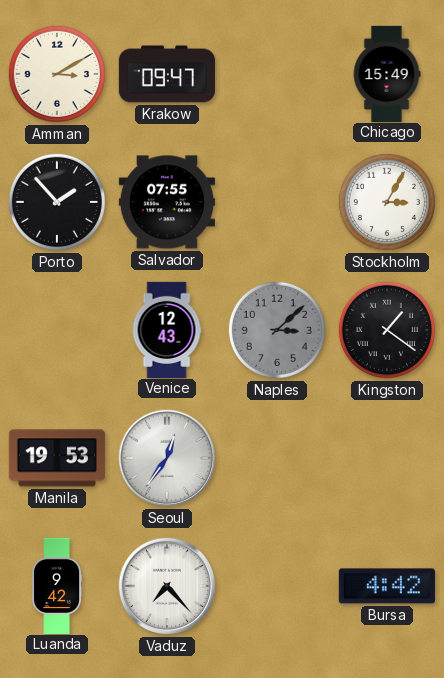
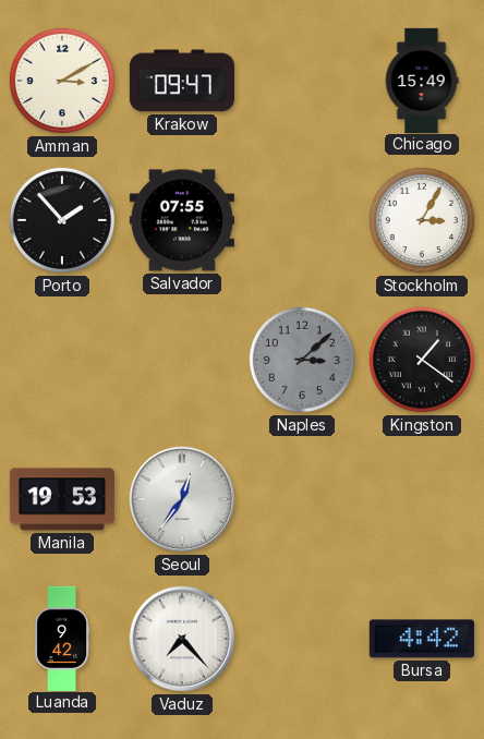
Venice: 12:43 -> none (167, 329)
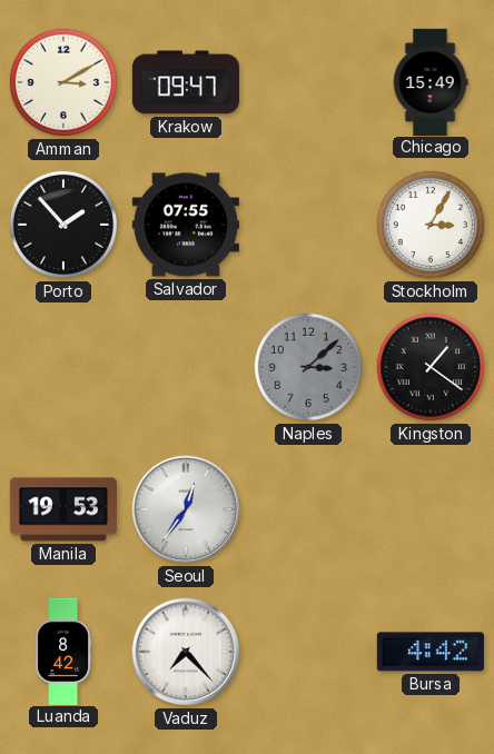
Luanda: 9:42 -> 8:42 (62, 651)
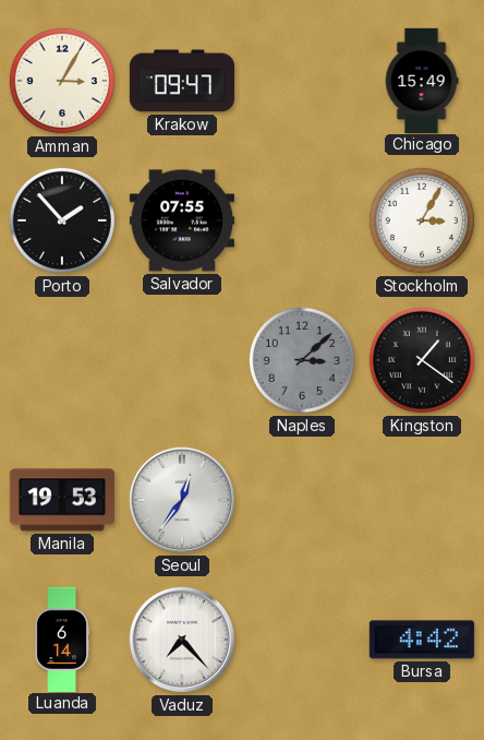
Amman: 3:10 -> 3:05 (62, 81)
Luanda: 8:42 -> 6:14 (61, 638)
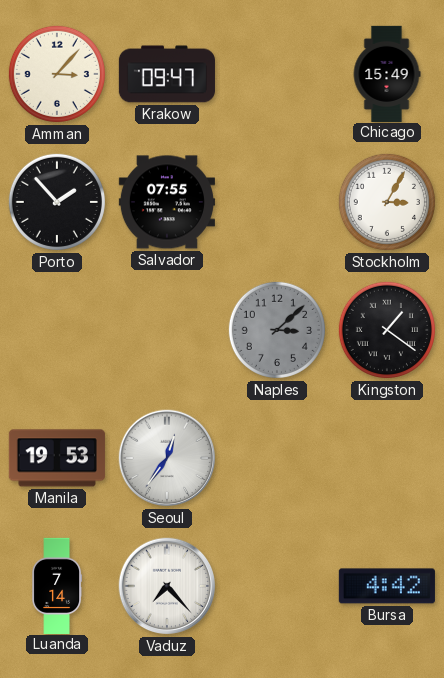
Amman: 3:05 -> 3:07 (57, 74)
Luanda: 6:14 -> 7:14 (56, 585)
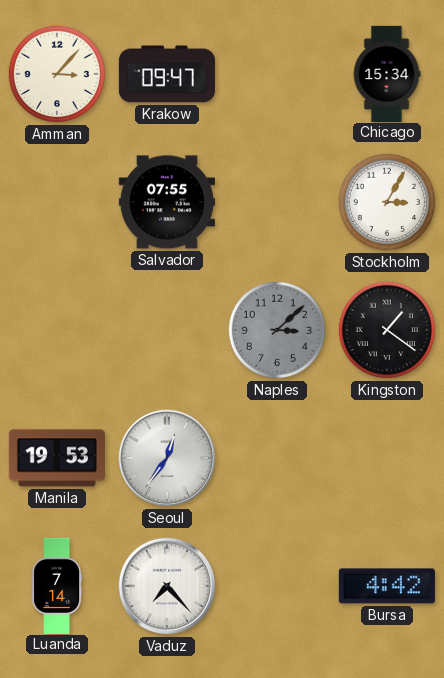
Chicago: 15:49 -> 15:34 (387, 73)
Porto: 1:53 -> none (57, 202)
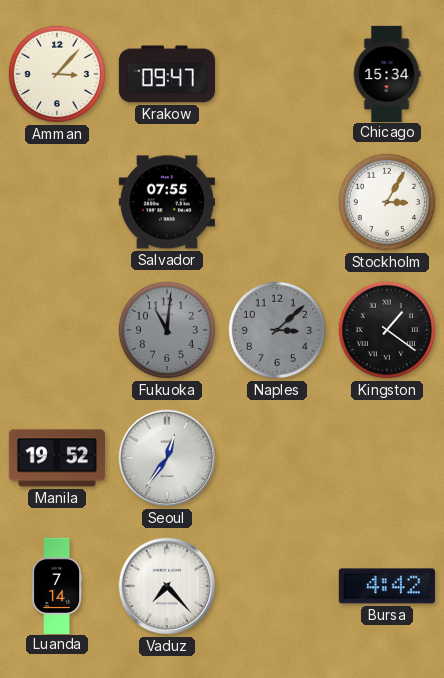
Fukuoka: none -> 11:01 (167, 330)
Manila: 19:53 -> 19:52 (57, 458)
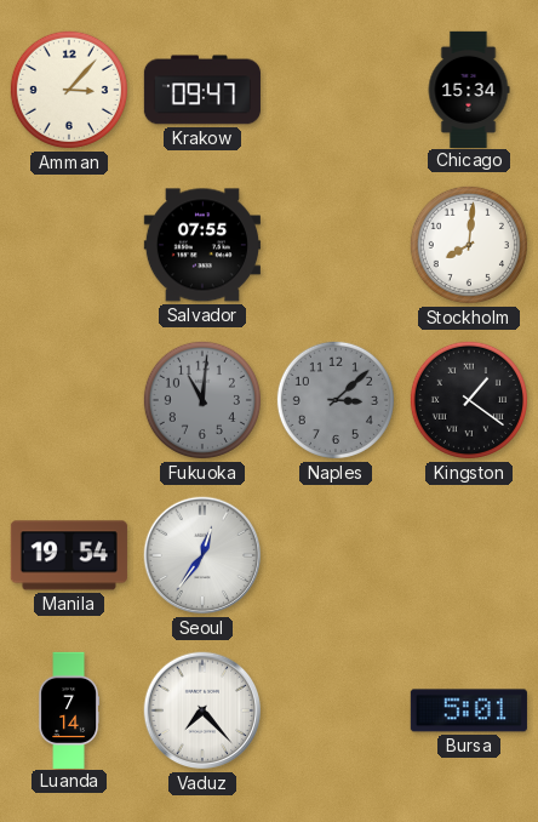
Stockholm: 3:05 -> 8:01 (469, 245)
Manila: 19:52 -> 19:54 (69, 555)
Bursa: 4:42 -> 5:01 (469, 710)
